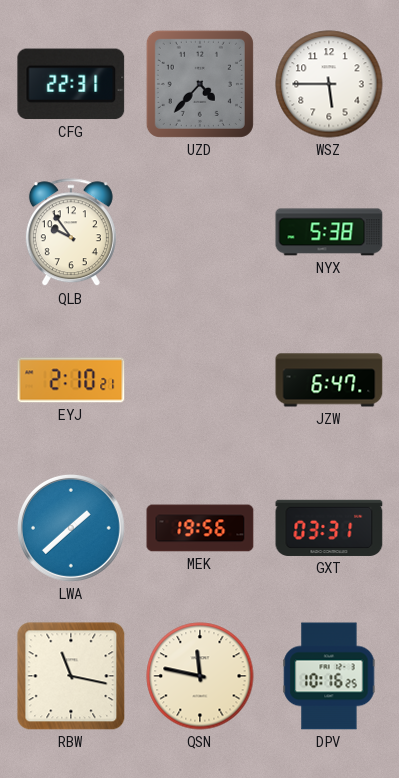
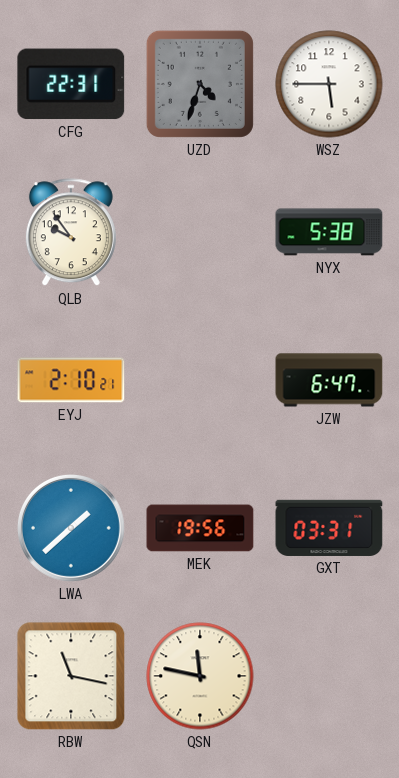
UZD: 4:37 -> 4:33 (200, 84)
DPV: 10:16 -> none (329, 676)
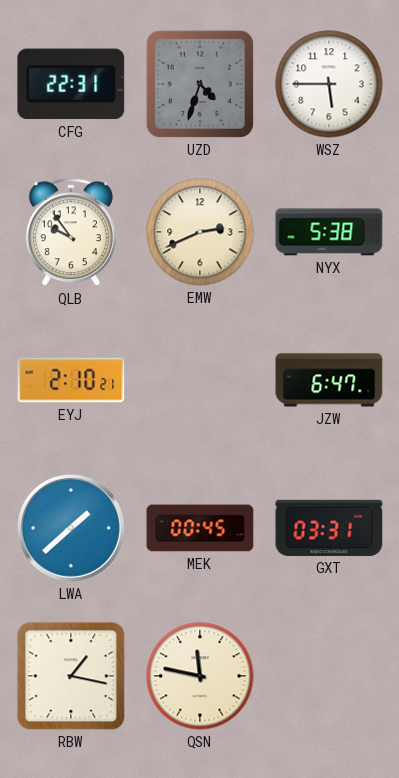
EMW: none -> 2:41 (200, 232)
MEK: 19:56 -> 00:45 (200, 528)
RBW: 11:17 -> 1:17 (71, 676)
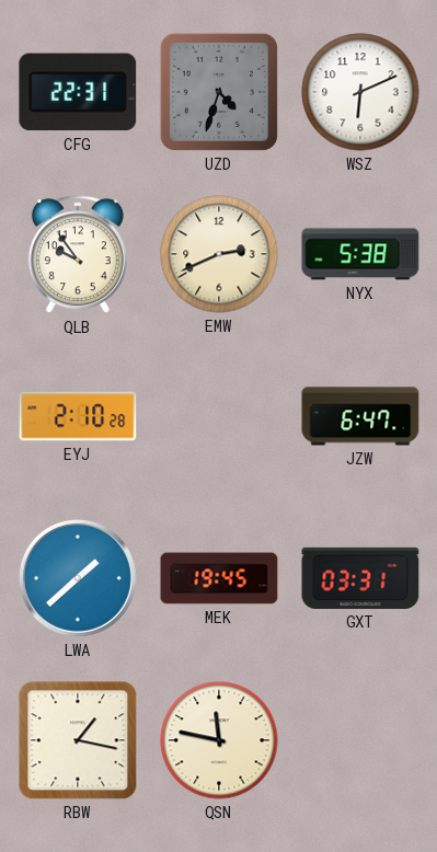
WSZ: 5:45 -> 6:11 (360, 92)
EYJ: 2:10:21 -> 2:10:28 (78, 416)
MEK: 00:45 -> 19:45 (219, 578)
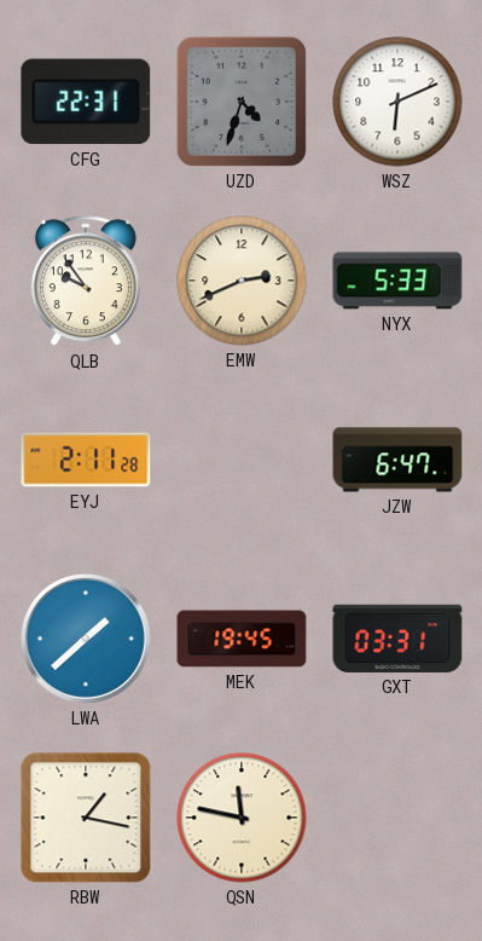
NYX: 5:38 -> 5:33 (397, 281)
EYJ: 2:10 -> 2:11 (86, 460)
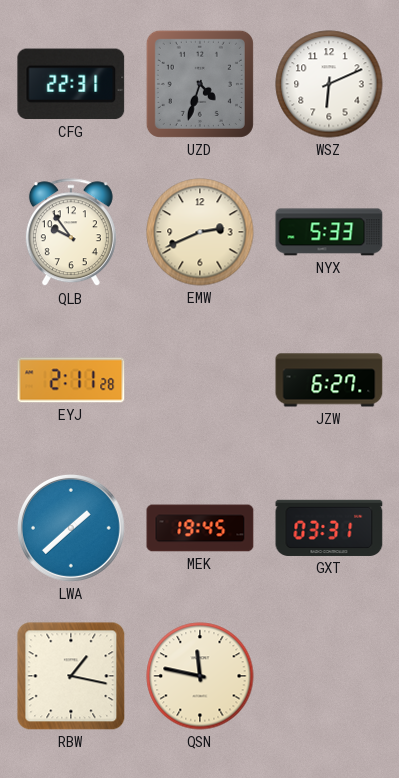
JZW: 6:47 -> 6:27 (329, 380)
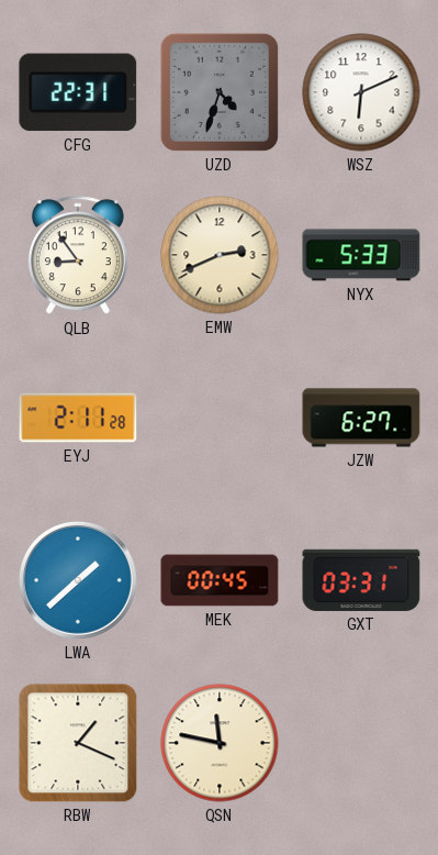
QLB: 9:54 -> 8:54 (78, 256)
MEK: 19:45 -> 00:45 (220, 580)
RBW: 1:17 -> 1:19 (78, 743)
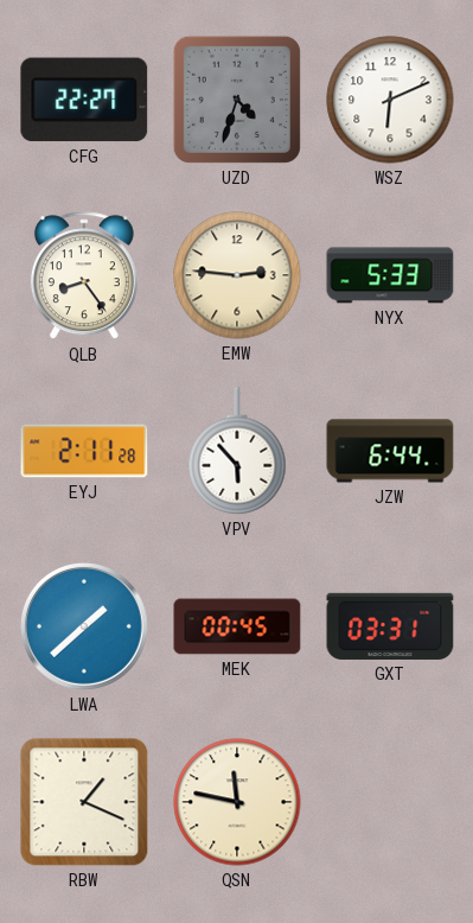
CFG: 22:31 -> 22:27 (84, 100)
QLB: 8:54 -> 8:24 (84, 276)
EMW: 2:41 -> 2:46 (237, 275)
VPV: none -> 5:53 (237, 451)
JZW: 6:27 -> 6:44 (390, 451)
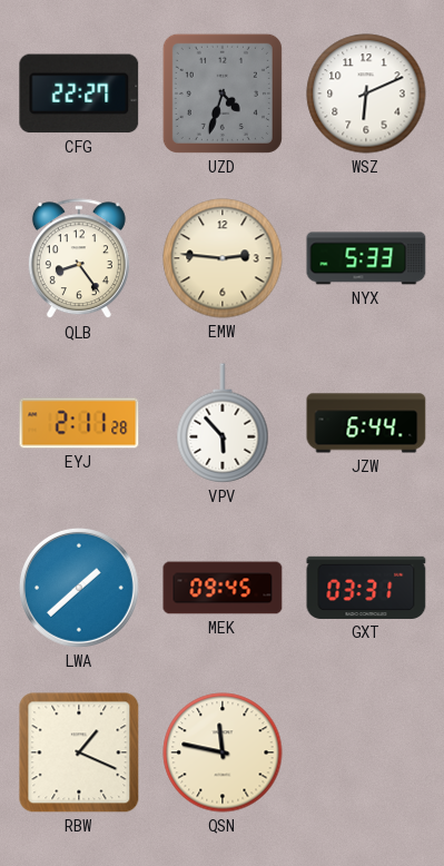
MEK: 00:45 -> 09:45 (223, 588)
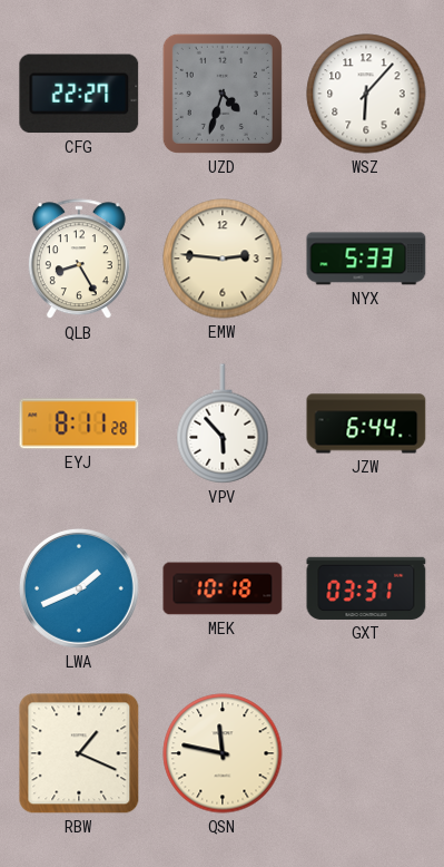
WSZ: 6:11 -> 6:07 (366, 94)
QLB: 8:24 -> 8:25 (79, 260)
EYJ: 2:11 -> 8:11 (79, 423)
LWA: 1:38 -> 1:41 (79, 588)
MEK: 09:45 -> 10:18 (223, 588)
